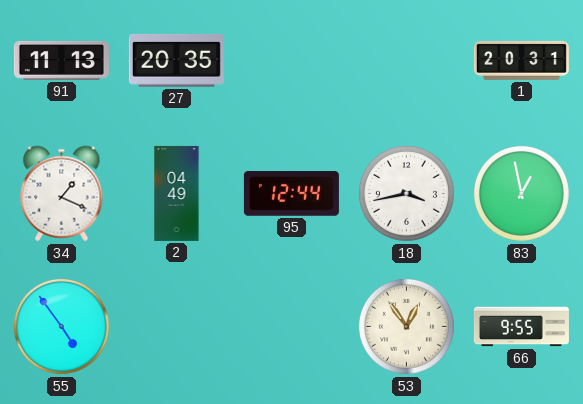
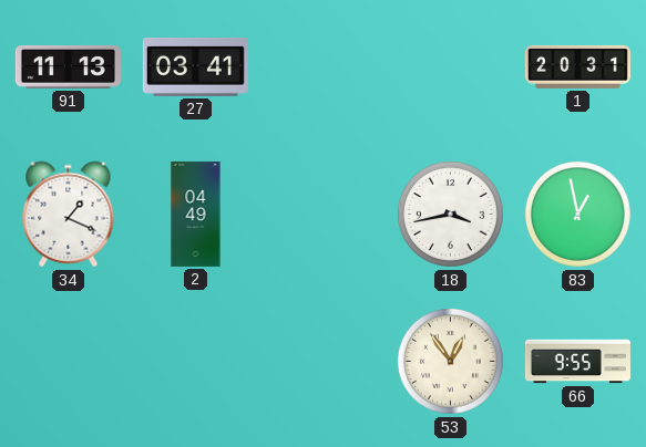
27: 20:35 -> 03:41 (195, 66)
95: 12:44 -> none (291, 194)
55: 4:54 -> none (61, 326)
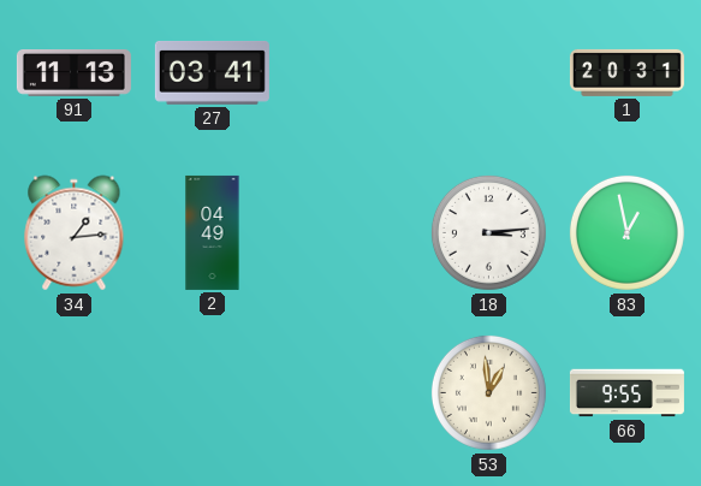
34: 1:19 -> 1:14 (75, 233)
18: 3:43 -> 3:14 (488, 232)
53: 12:54 -> 12:59 (488, 392)
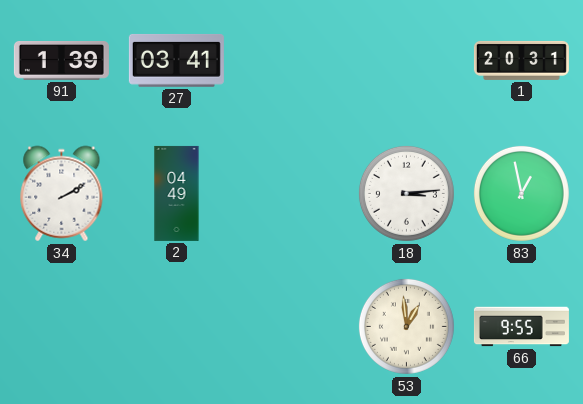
91: 11:13 -> 1:39 (61, 61)
34: 1:14 -> 2:10 (62, 194)
